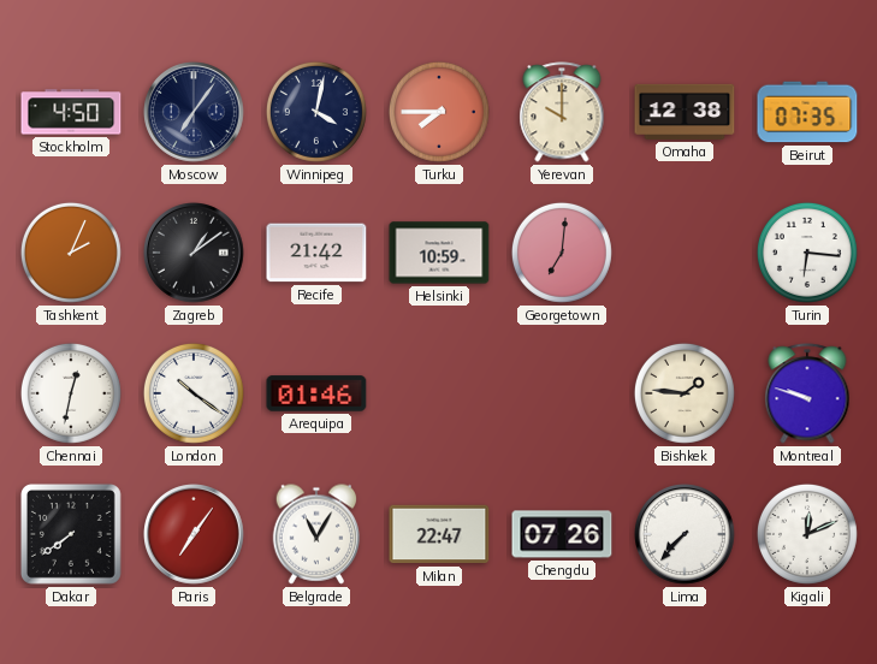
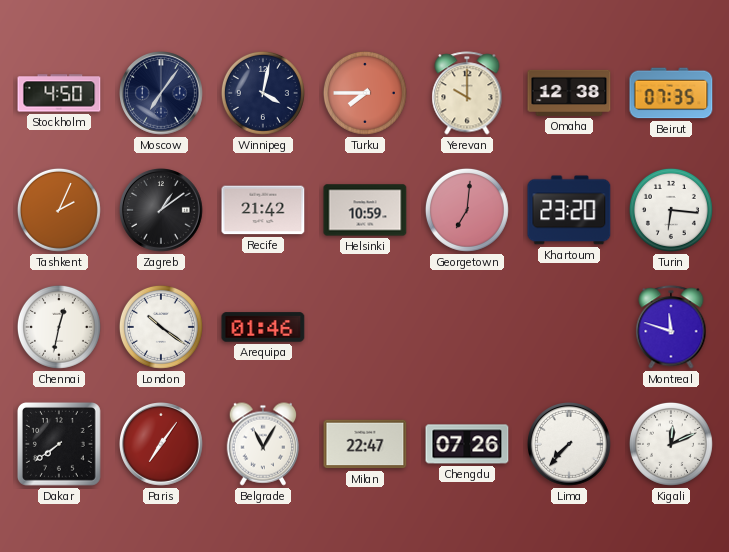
Khartoum: none -> 23:20 (569, 210)
Bishkek: 1:46 -> none (685, 393)
Montreal: 9:48 -> 11:48 (671, 327)
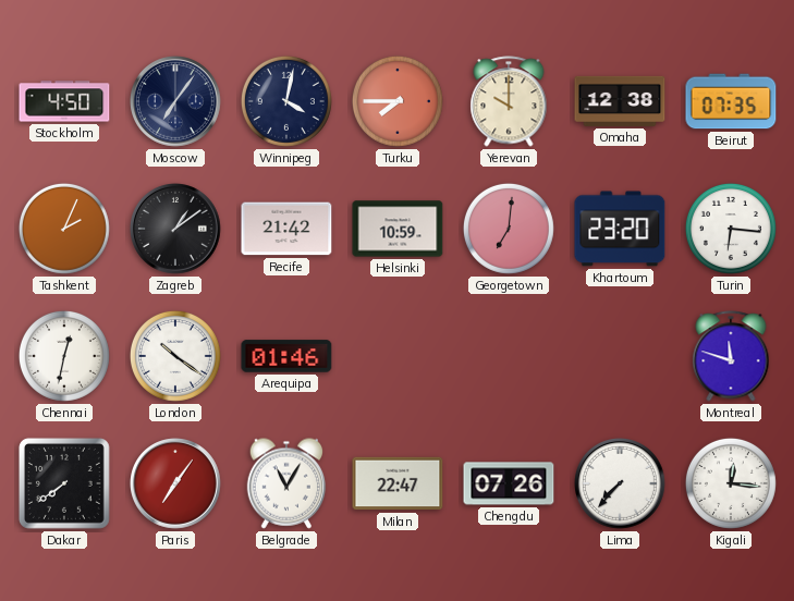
Kigali: 12:11 -> 12:16 (731, 483)
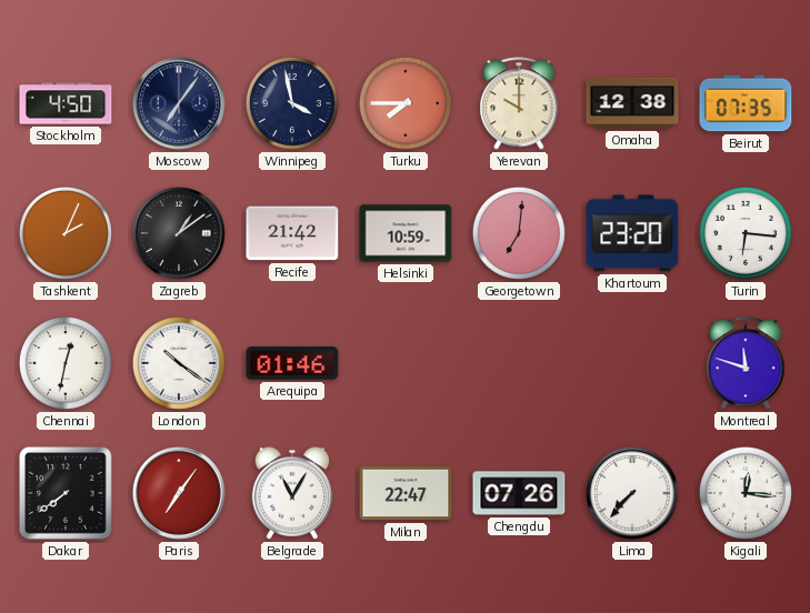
Winnipeg: 4:02 -> 3:58 (292, 103)
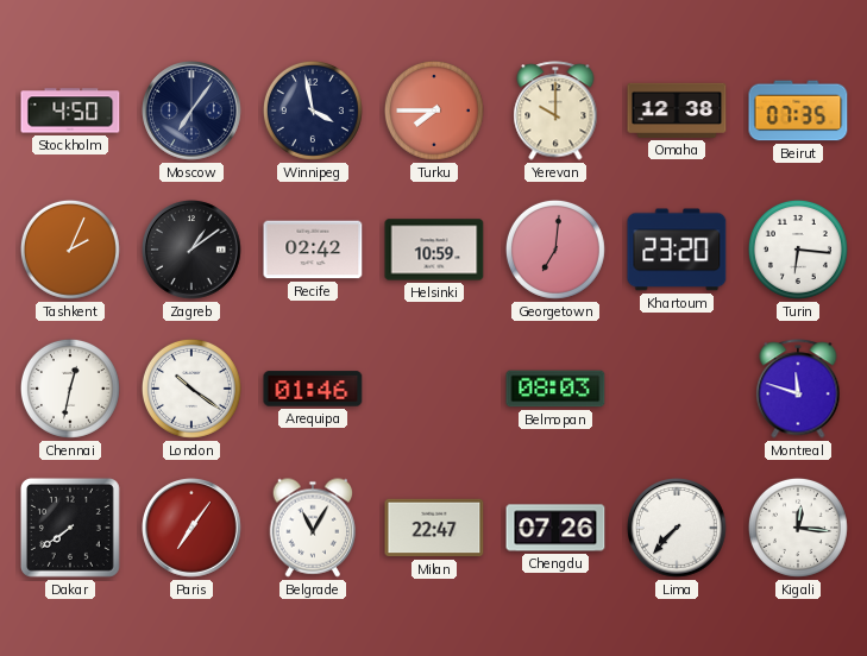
Recife: 21:42 -> 02:42 (313, 250)
Belmopan: none -> 08:03 (555, 389)
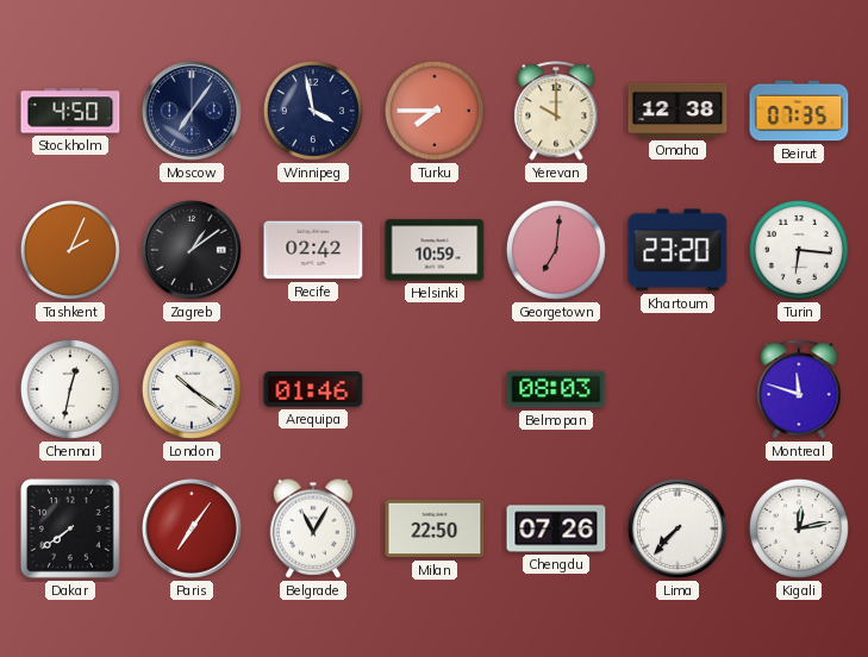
Milan: 22:47 -> 22:50 (435, 528)
Kigali: 12:16 -> 12:13 (799, 528)
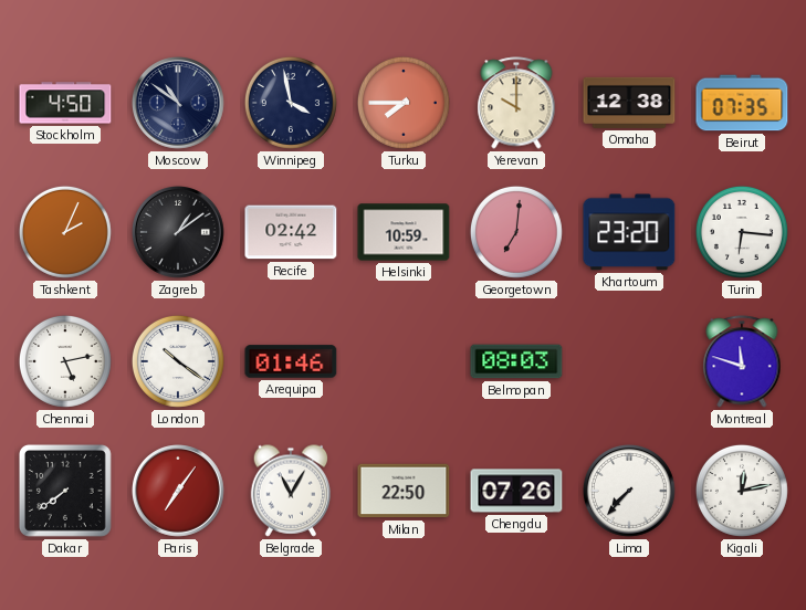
Moscow: 7:06 -> 10:51 (179, 104)
Chennai: 12:32 -> 5:13 (65, 361)
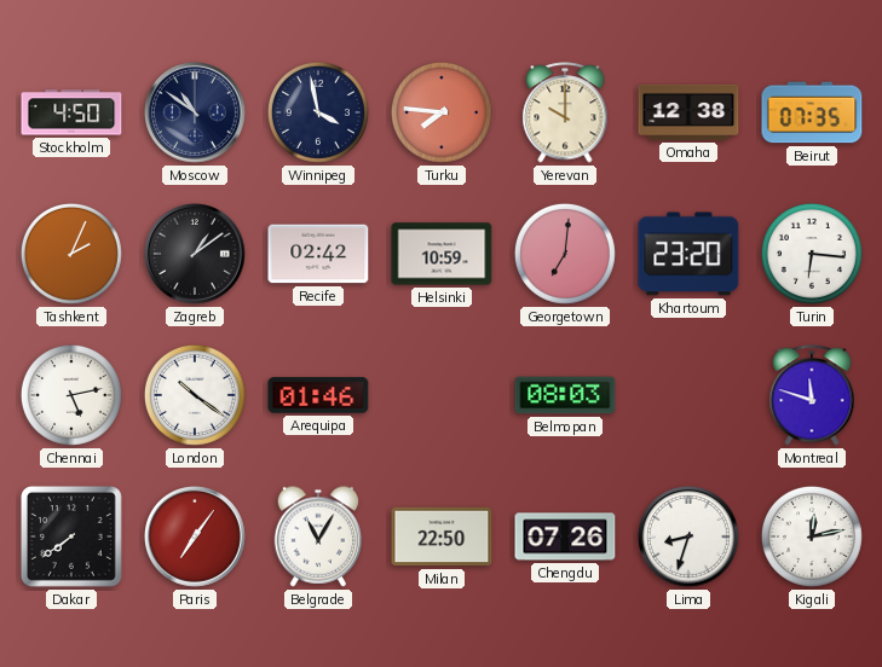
Turku: 7:45 -> 7:46 (442, 112)
Lima: 7:37 -> 8:33 (690, 538)
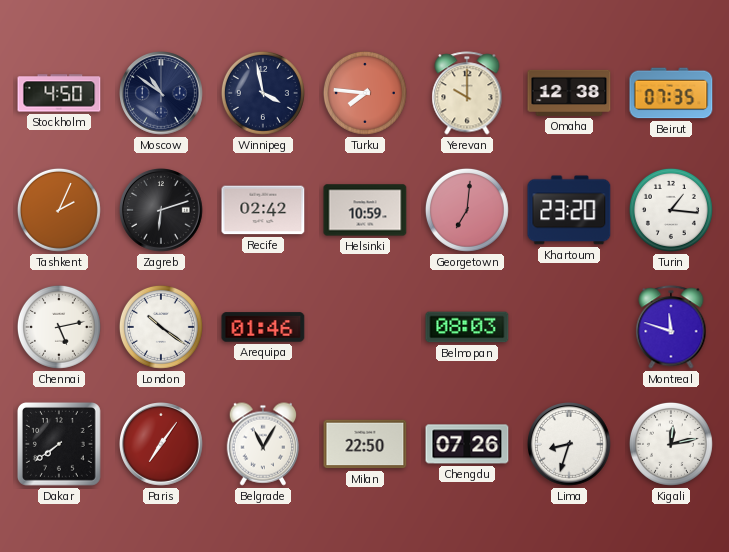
Zagreb: 1:09 -> 6:12 (162, 211)
Turin: 6:16 -> 1:16 (671, 210)
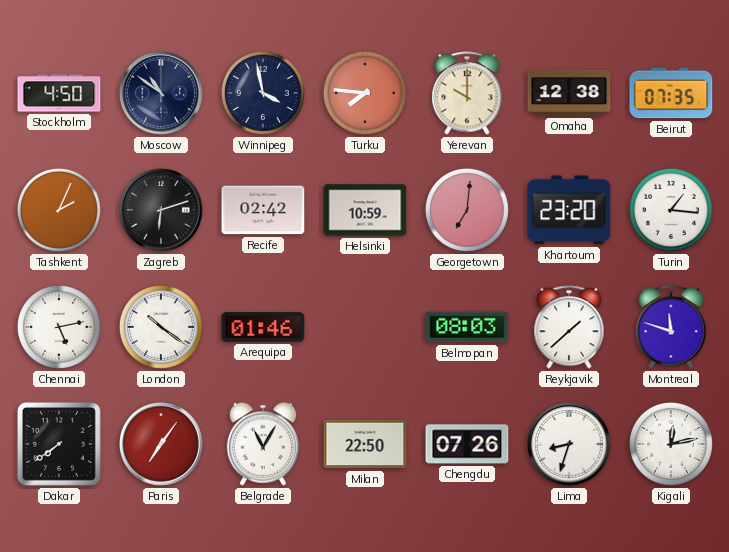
Reykjavik: none -> 1:38 (569, 327)
